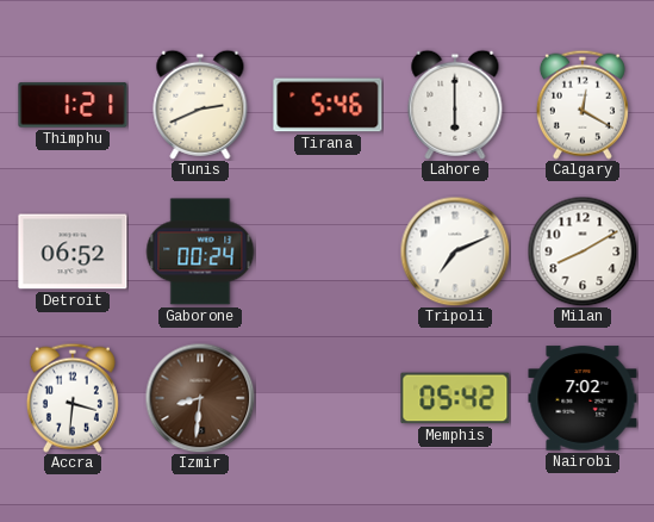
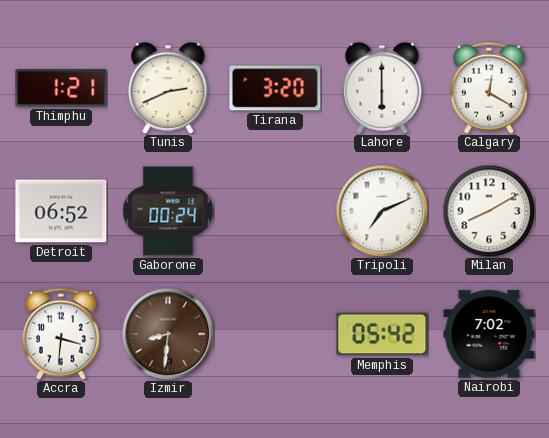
Tirana: 5:46 -> 3:20 (275, 88)
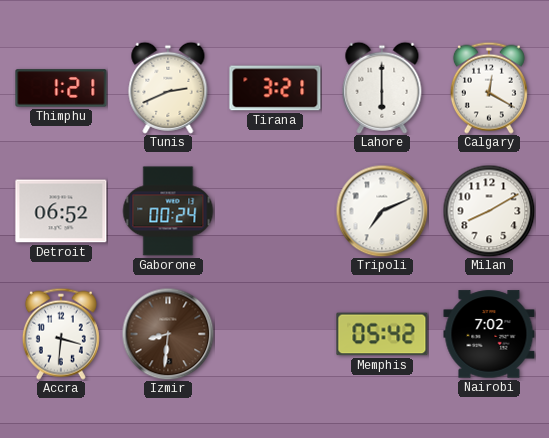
Tirana: 3:20 -> 3:21 (275, 88)
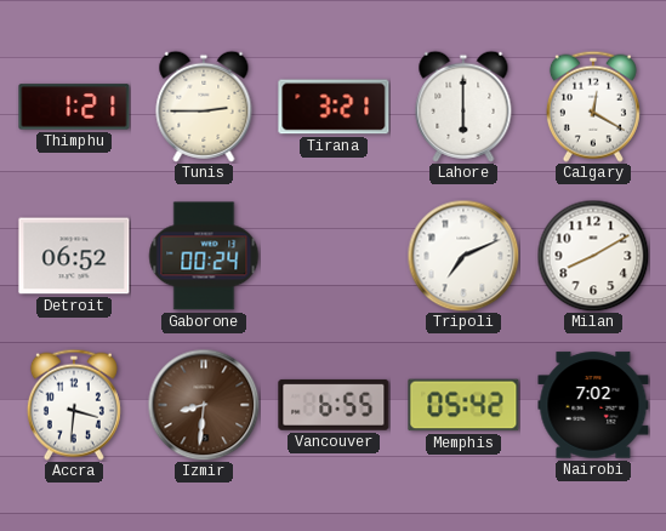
Tunis: 2:41 -> 2:45 (204, 107)
Vancouver: none -> 6:55 (334, 405)
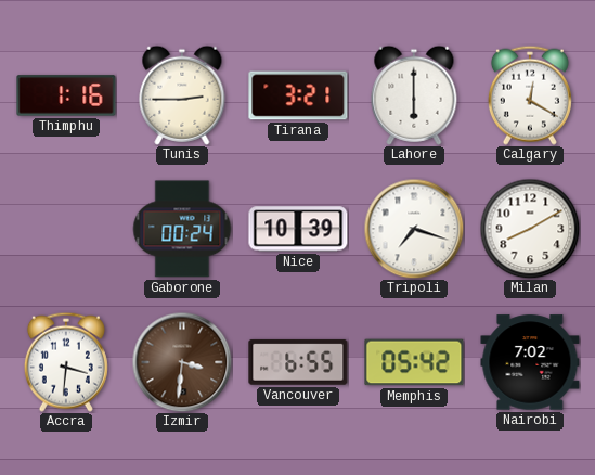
Thimphu: 1:21 -> 1:16 (66, 95)
Detroit: 06:52 -> none (74, 256)
Nice: none -> 10:39 (298, 229)
Tripoli: 7:11 -> 7:18 (414, 229)
Izmir: 8:31 -> 3:31 (182, 362)
